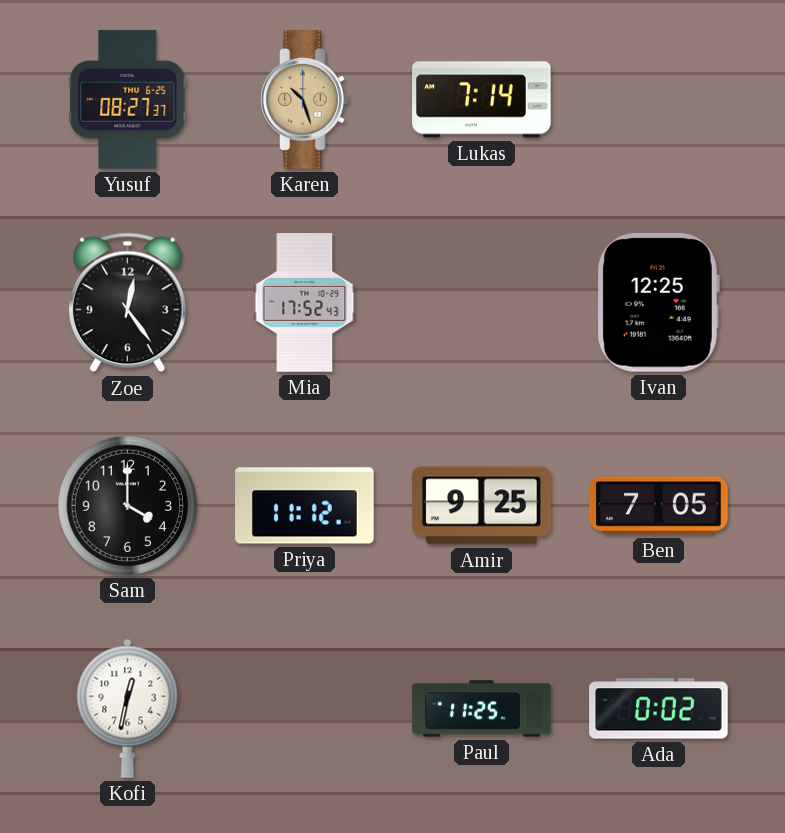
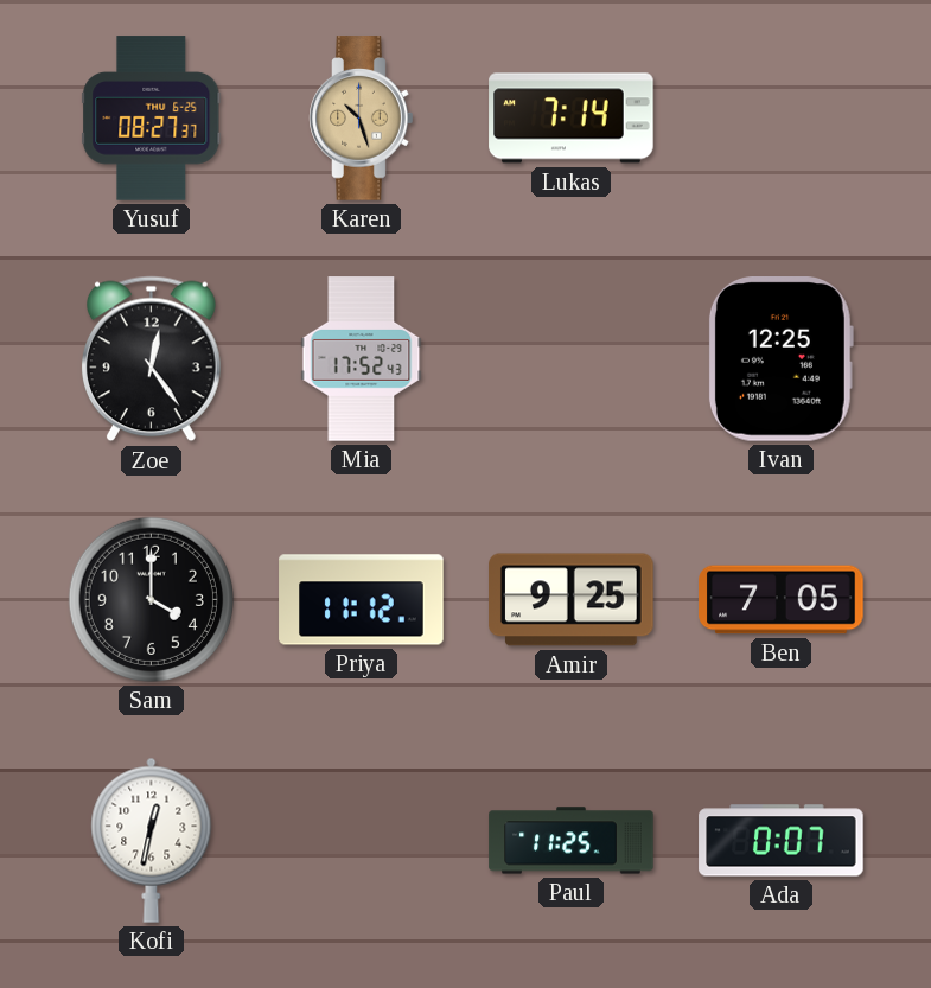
Ada: 0:02 -> 0:07 (782, 841)
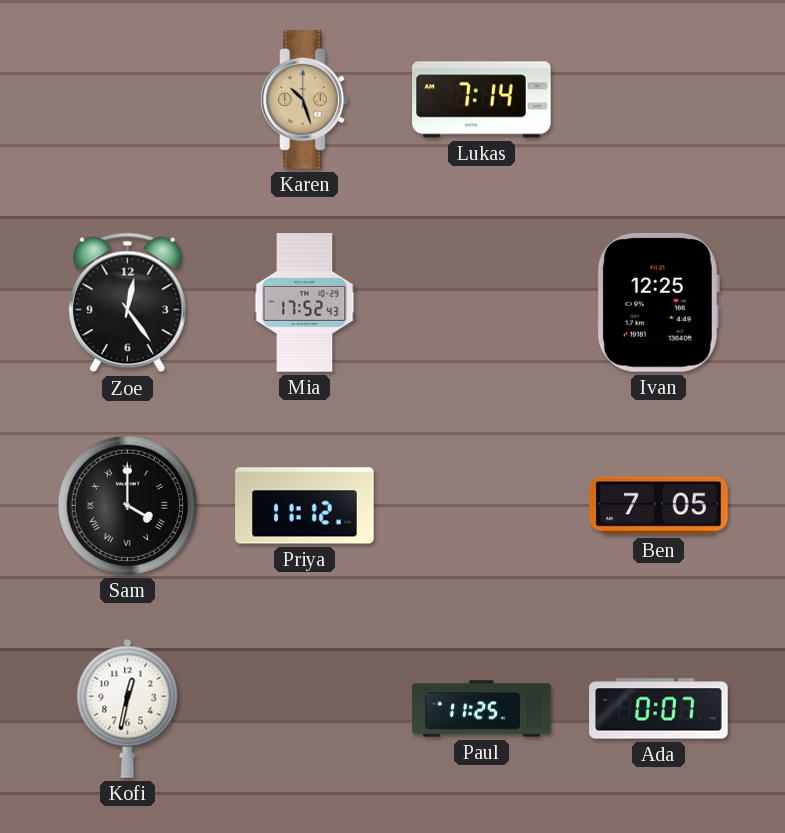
Yusuf: 08:27 -> none (152, 119)
Sam numerals: Arabic -> Roman (127, 505)
Amir: 9:25 -> none (572, 600)
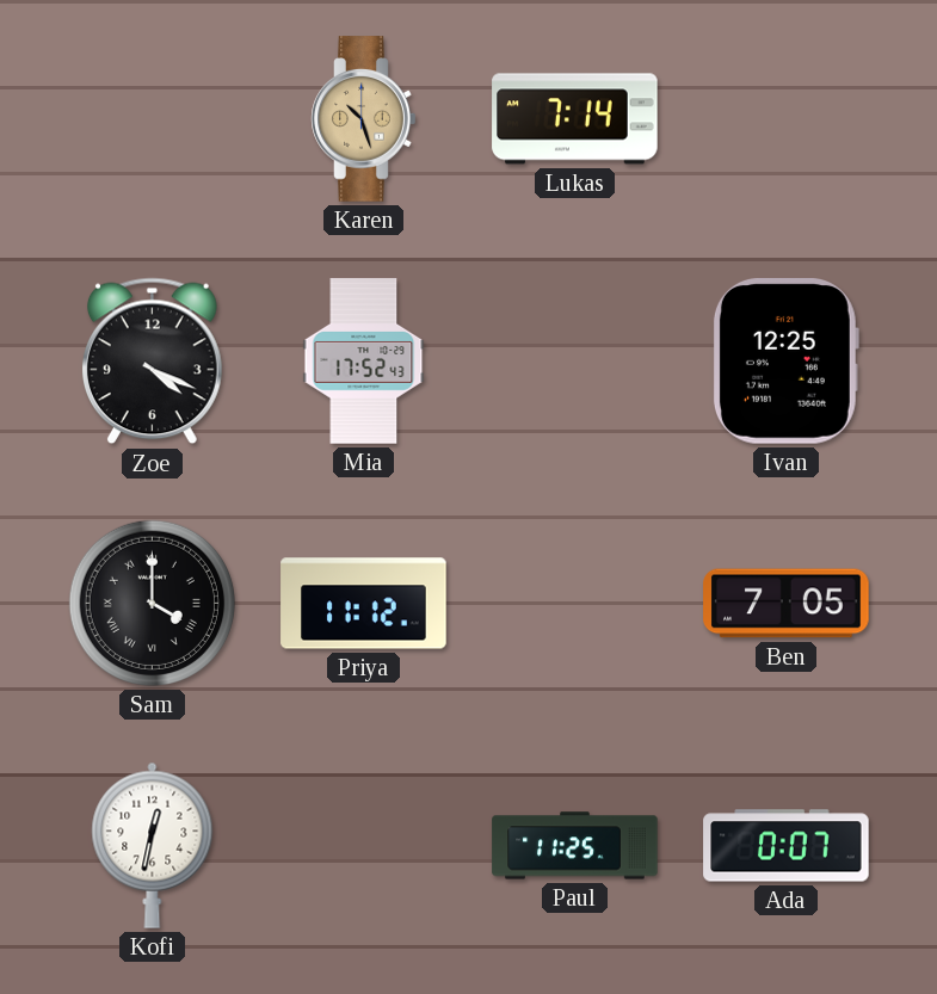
Zoe: 12:24 -> 4:19 (152, 362)
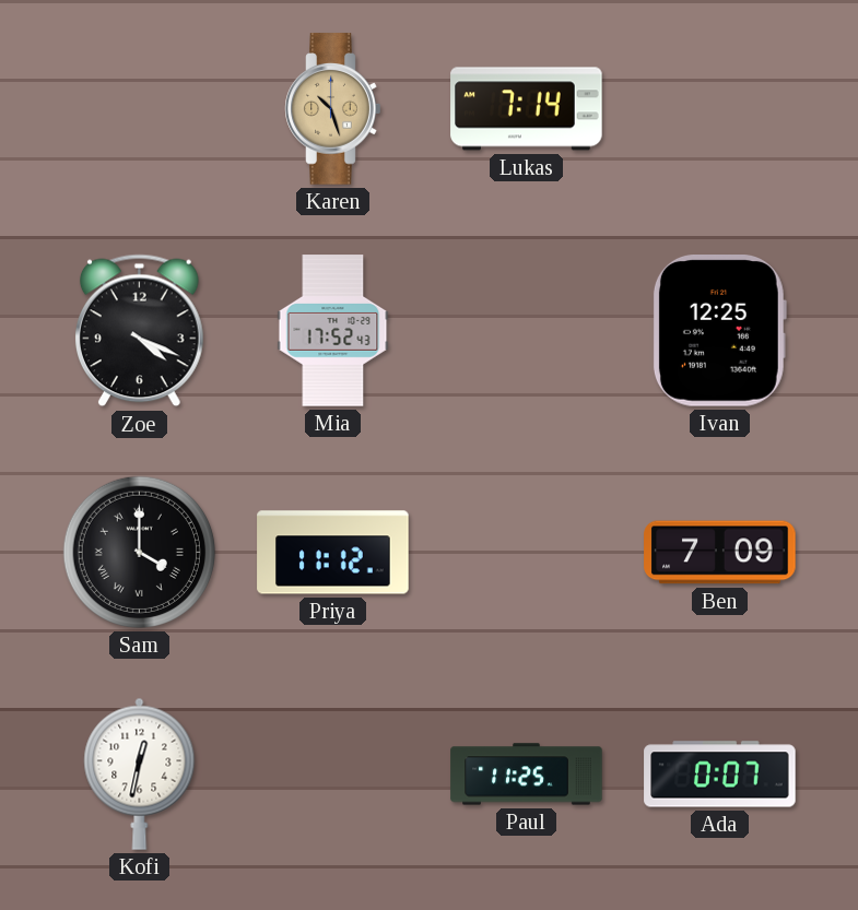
Ben: 7:05 -> 7:09 (720, 553)
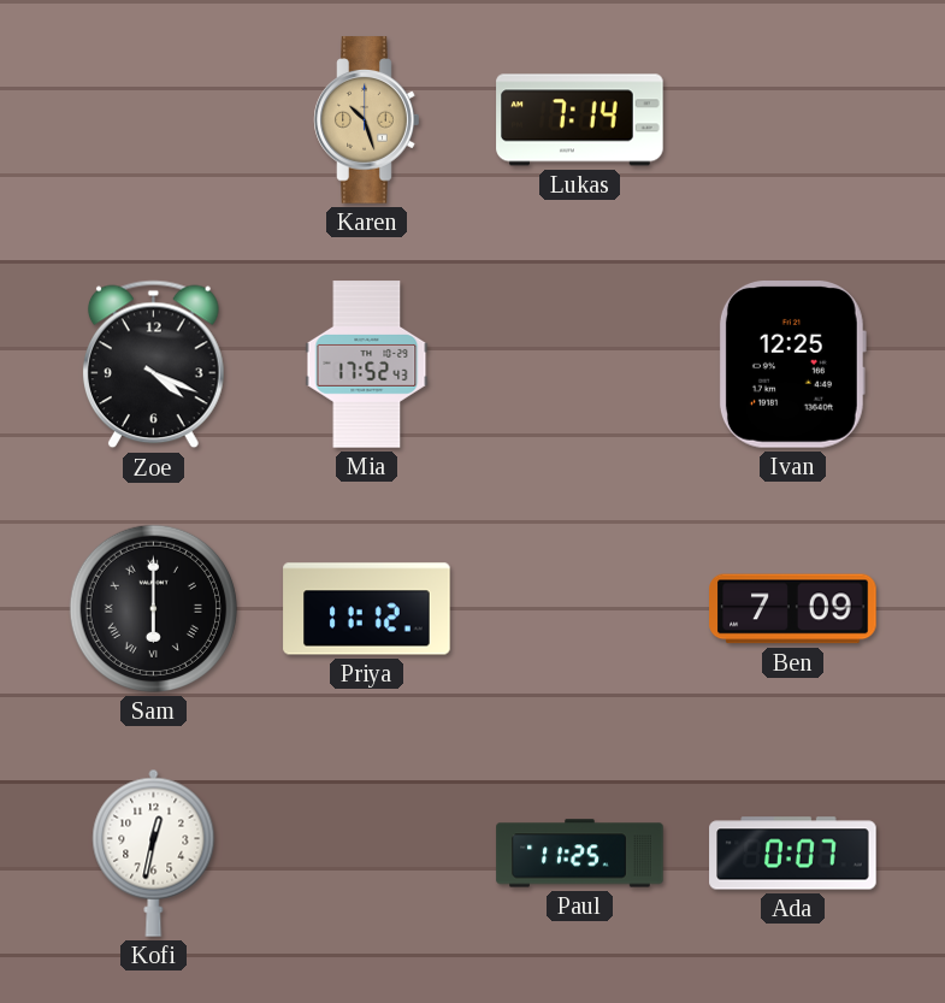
Sam: 4:00 -> 6:00 (153, 608)
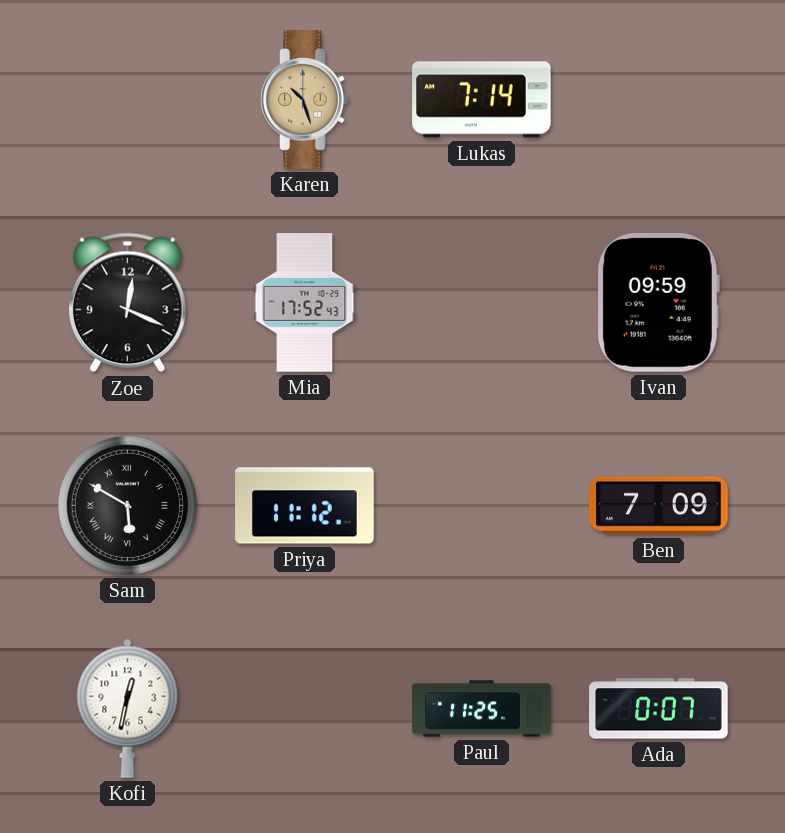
Zoe: 4:19 -> 12:19 (127, 303)
Ivan: 12:25 -> 09:59 (658, 303)
Sam: 6:00 -> 5:50 (127, 505)
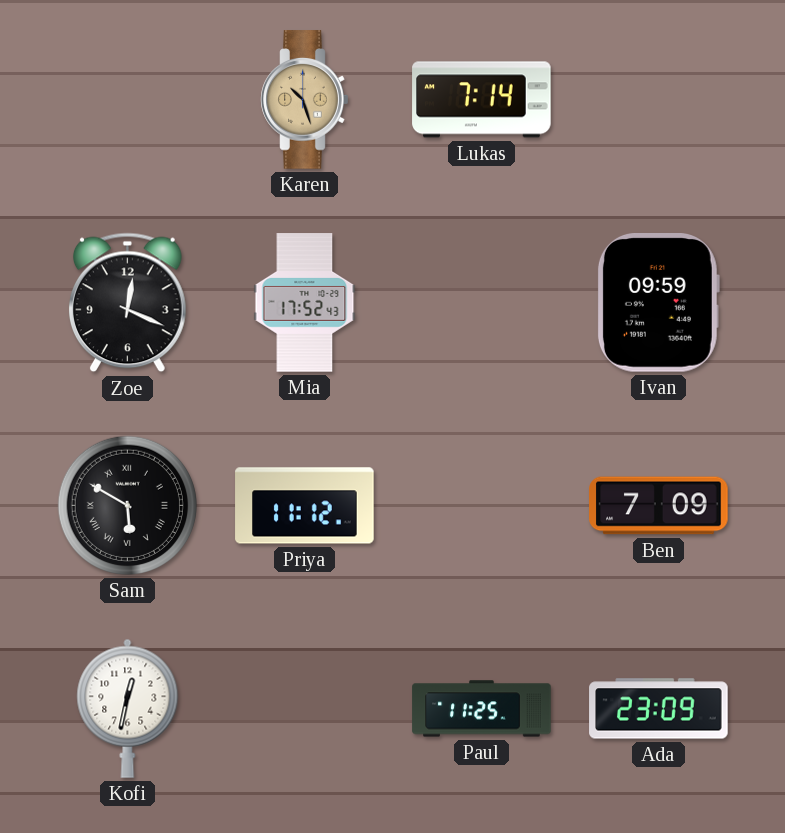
Ada: 0:07 -> 23:09 (659, 709)
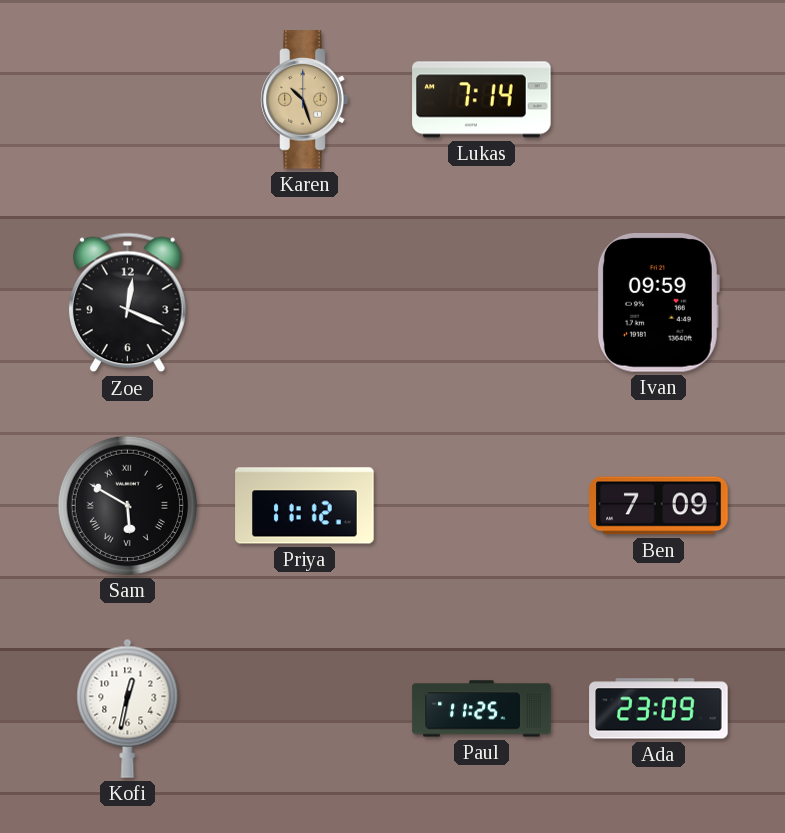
Mia: 17:52 -> none (305, 303)
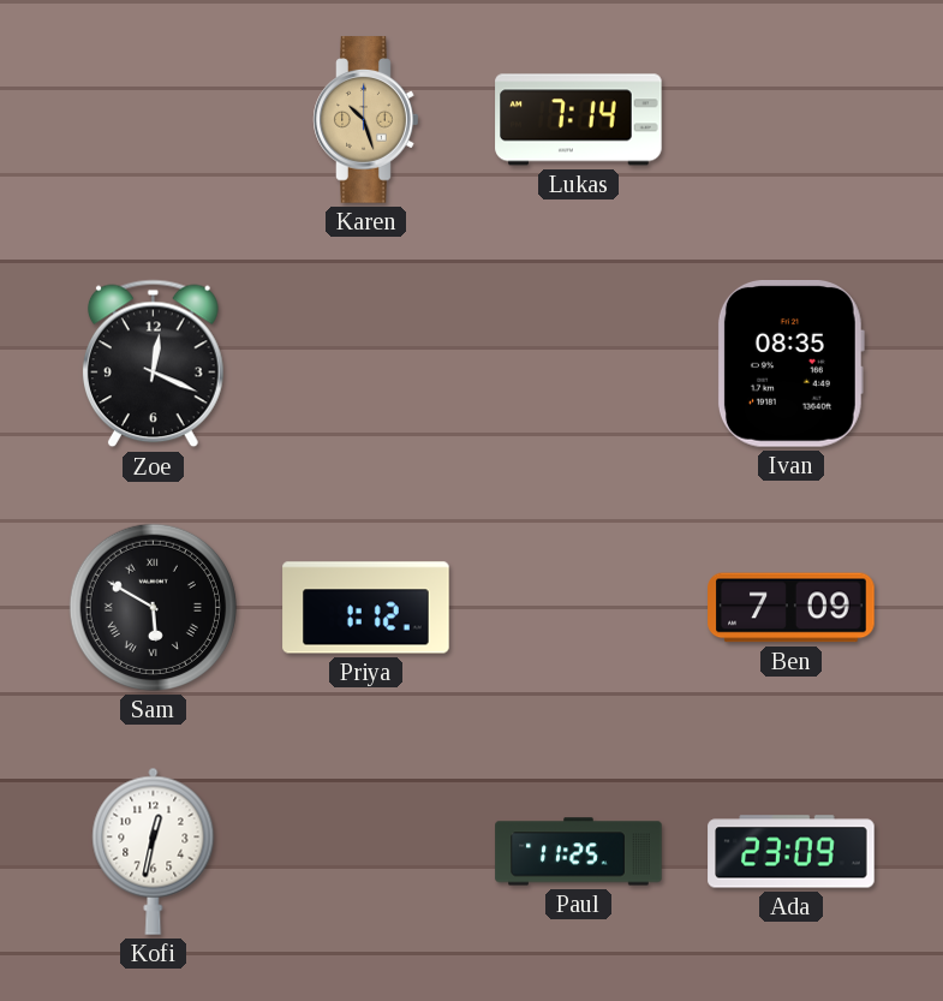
Ivan: 09:59 -> 08:35 (790, 364)
Priya: 11:12 -> 1:12 (366, 608)
